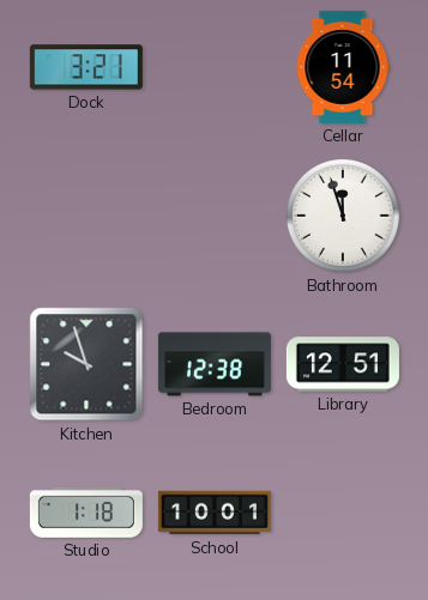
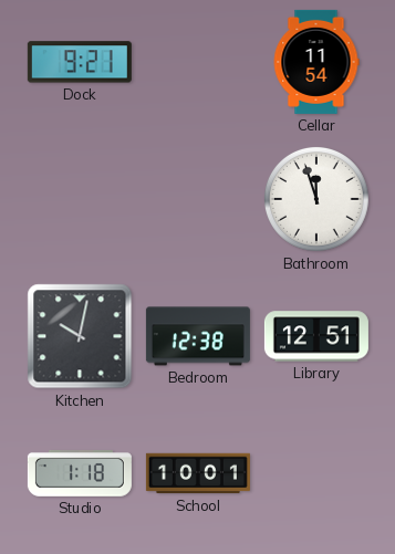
Dock: 3:21 -> 9:21 (80, 62)
Kitchen: 9:57 -> 10:02 (80, 336)
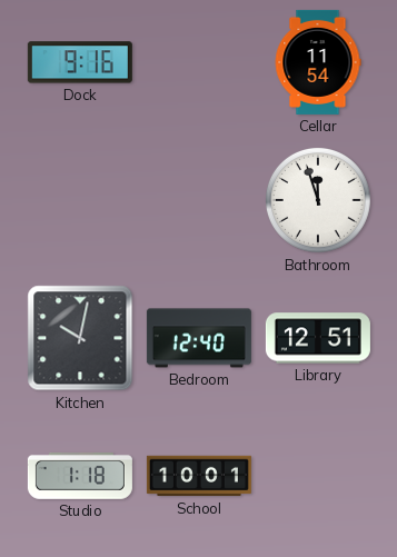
Dock: 9:21 -> 9:16 (80, 62)
Bedroom: 12:38 -> 12:40 (199, 338)
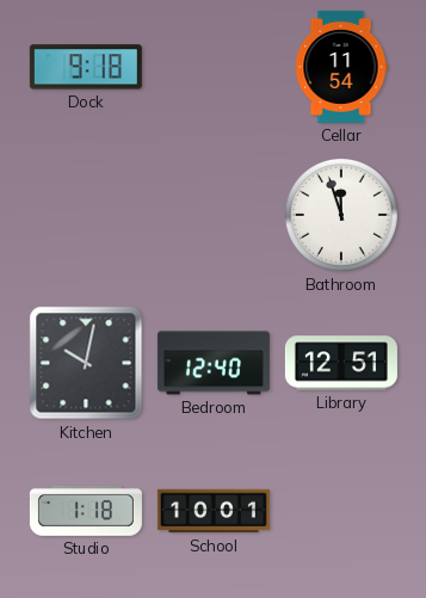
Dock: 9:16 -> 9:18 (86, 67)
